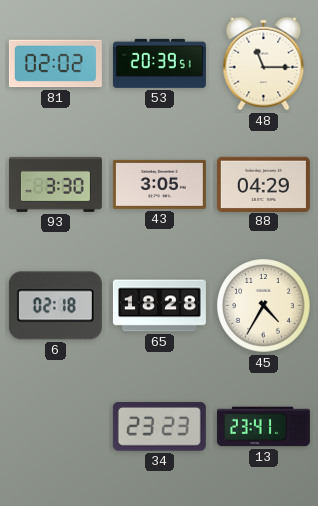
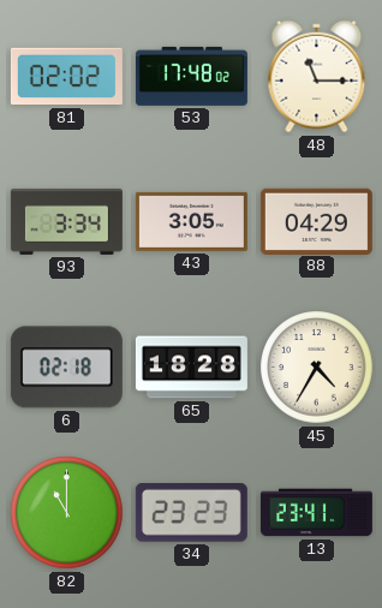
53: 20:39 -> 17:48 (191, 76)
93: 3:30 -> 3:34 (66, 221)
82: none -> 11:00 (67, 513)
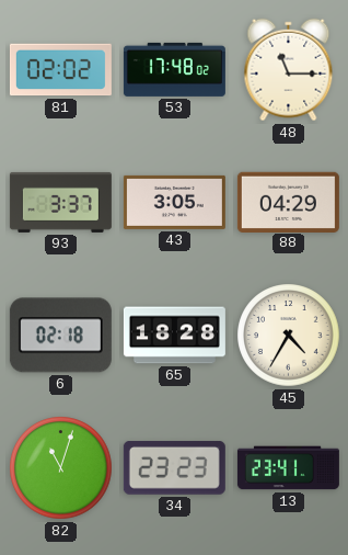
93: 3:34 -> 3:37 (60, 202)
82: 11:00 -> 11:03 (61, 468)
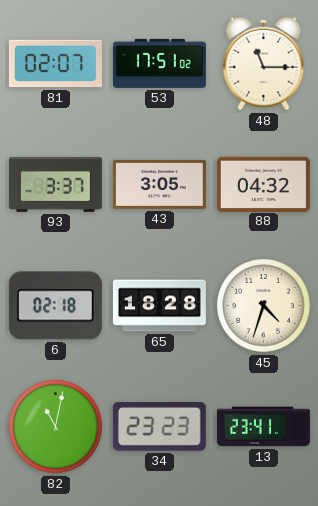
81: 02:02 -> 02:07 (55, 64)
53: 17:48 -> 17:51 (159, 63)
88: 04:29 -> 04:32 (263, 184)
45: 4:35 -> 4:33 (264, 306)
82: 11:03 -> 11:02 (56, 427)
